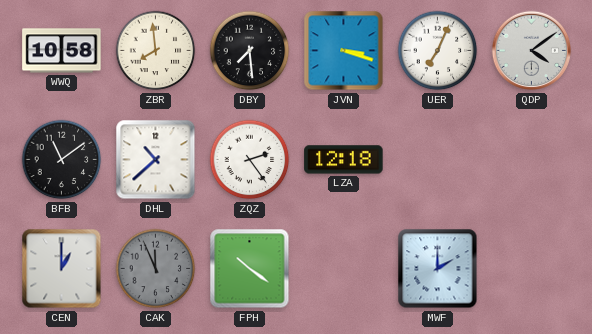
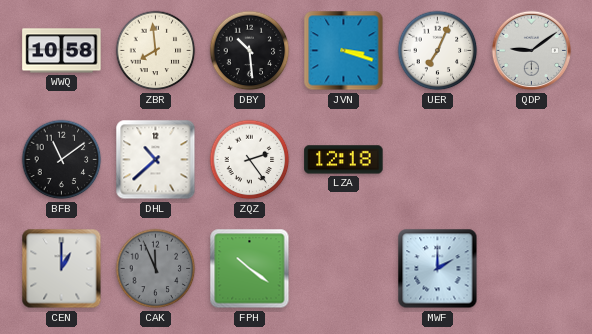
DBY: 7:29 -> 10:29 (250, 51)
QDP: 4:09 -> 9:09 (532, 51)
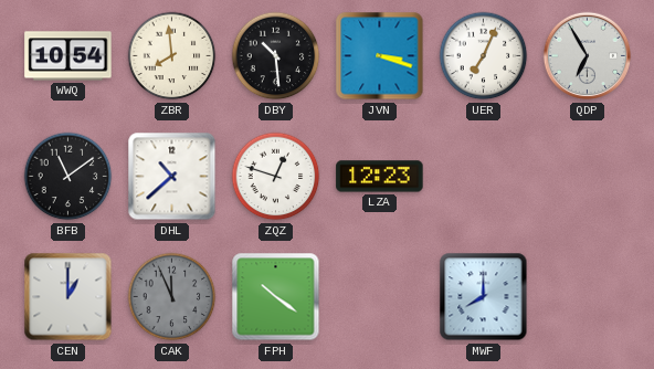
WWQ: 10:58 -> 10:54 (68, 56)
QDP: 9:09 -> 6:55 (588, 56)
ZQZ: 2:24 -> 12:48 (276, 177)
LZA: 12:18 -> 12:23 (380, 177)
MWF: 2:00 -> 8:00 (484, 297)
